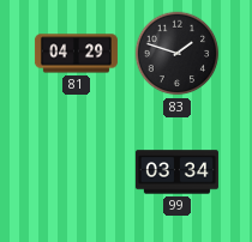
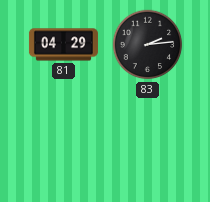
83: 1:48 -> 2:14 (148, 45)
99: 03:34 -> none (176, 173)
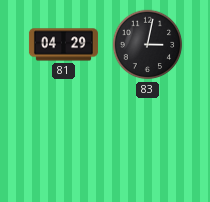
83: 2:14 -> 3:02 (148, 45)
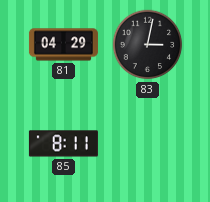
85: none -> 8:11 (63, 144)
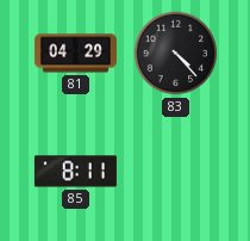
83: 3:02 -> 4:23 (176, 54)
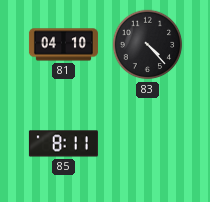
81: 04:29 -> 04:10 (63, 45)
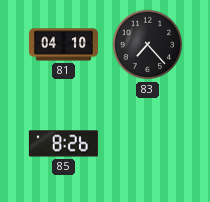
83: 4:23 -> 7:23 (148, 45)
85: 8:11 -> 8:26 (63, 144)
